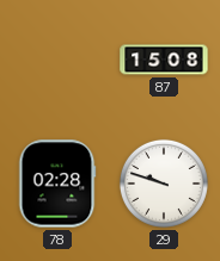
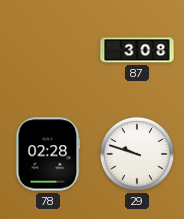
87: 15:08 -> 3:08 (137, 50)
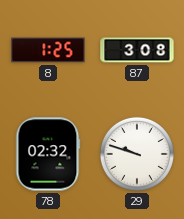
8: none -> 1:25 (48, 50)
78: 02:28 -> 02:32 (48, 154)
